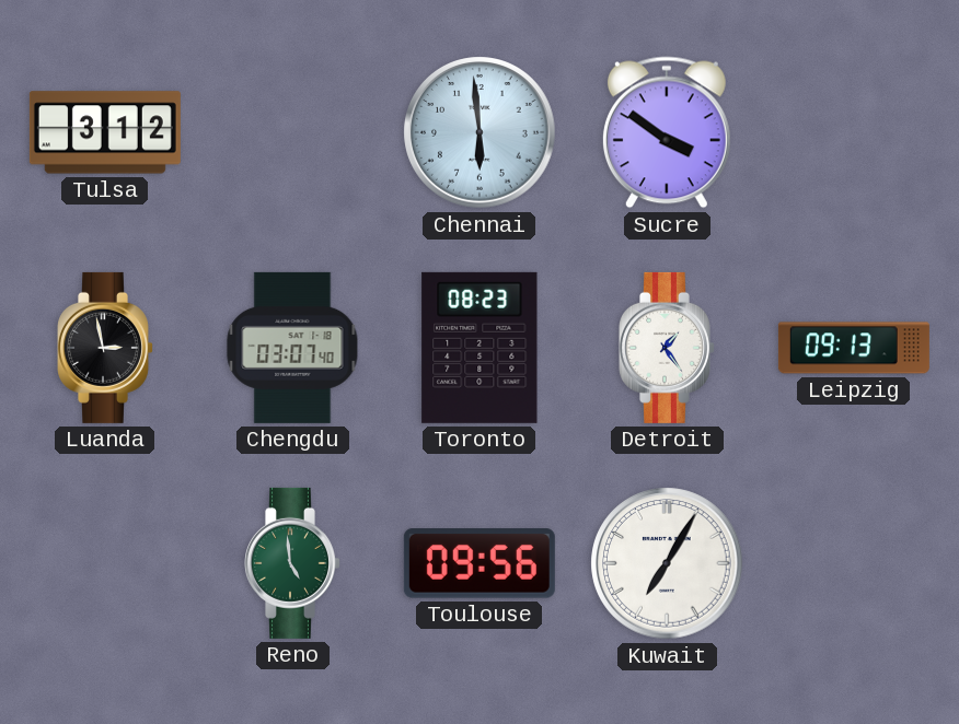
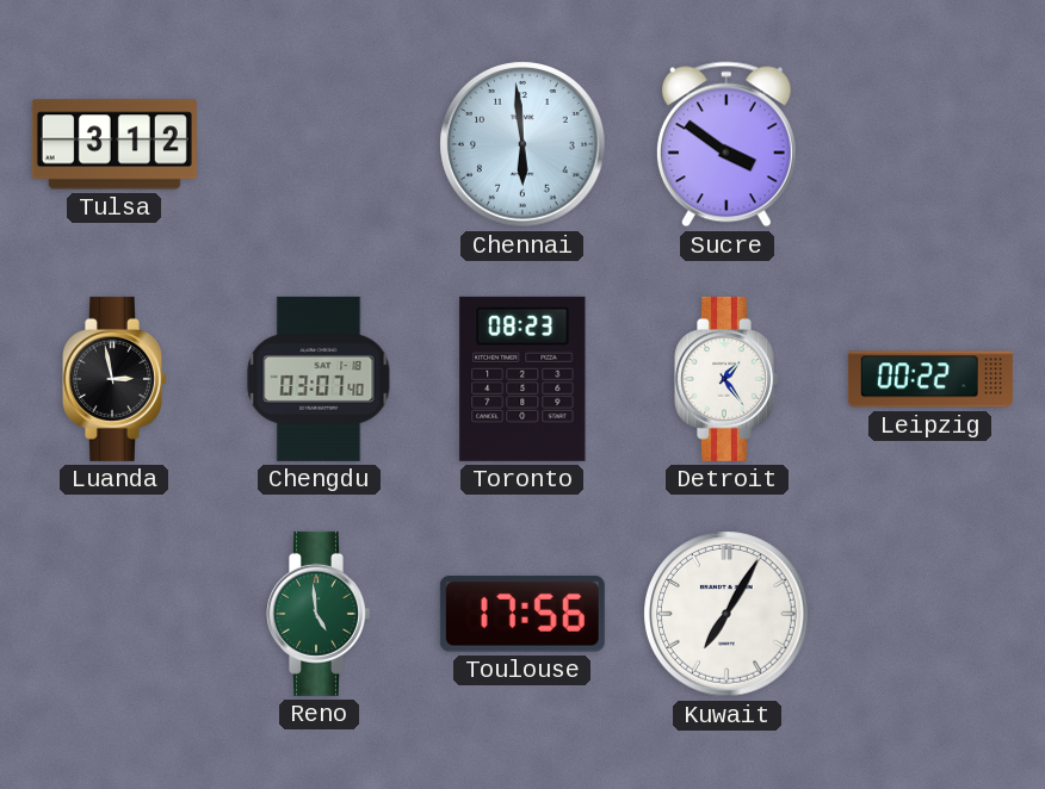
Leipzig: 09:13 -> 00:22 (930, 379)
Toulouse: 09:56 -> 17:56 (522, 614)
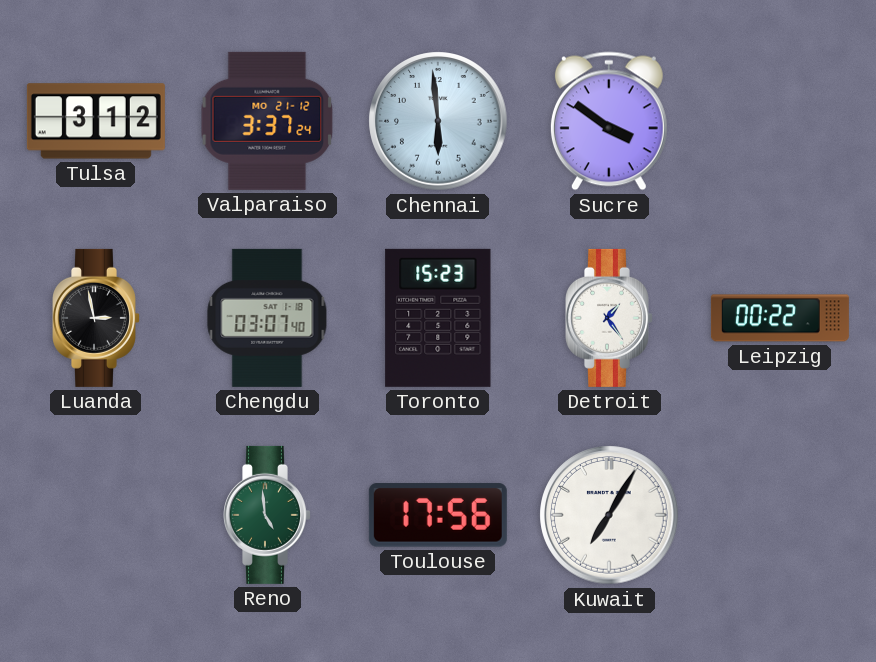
Valparaiso: none -> 3:37 (267, 121)
Toronto: 08:23 -> 15:23 (438, 318)
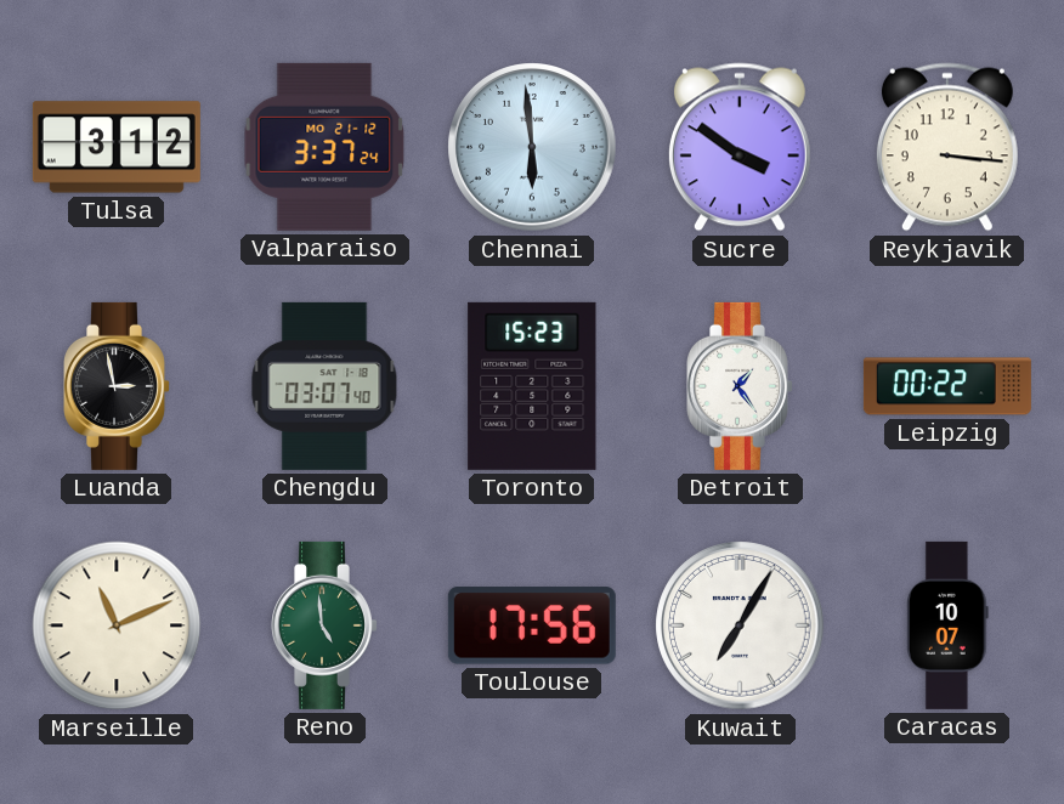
Reykjavik: none -> 3:16 (947, 147)
Marseille: none -> 11:11 (117, 625)
Caracas: none -> 10:07 (949, 625)
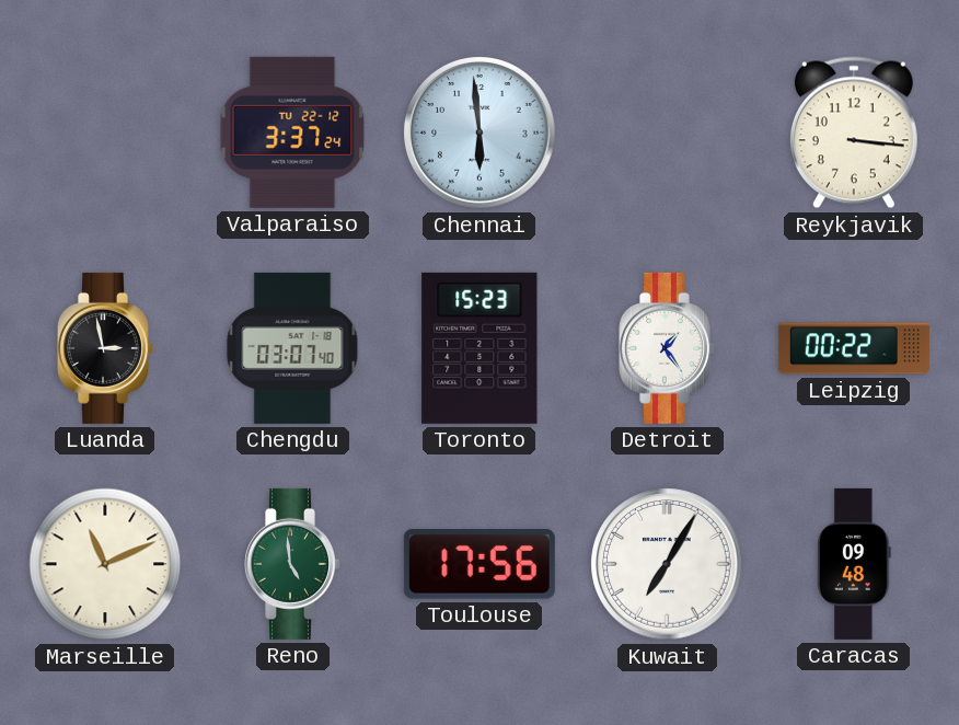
Tulsa: 3:12 -> none (117, 147)
Valparaiso date: MO 21-12 -> TU 22-12 (292, 133)
Sucre: 3:51 -> none (740, 147)
Caracas: 10:07 -> 09:48 (855, 564)
